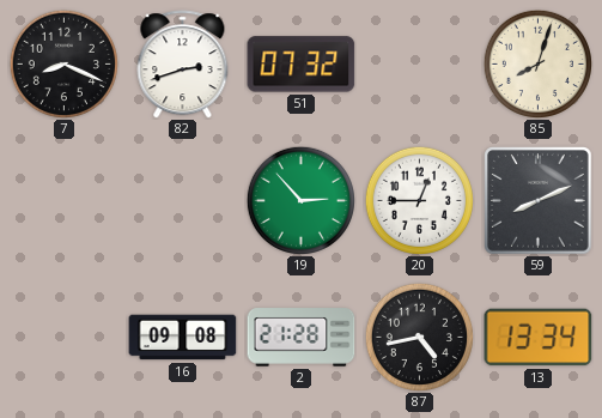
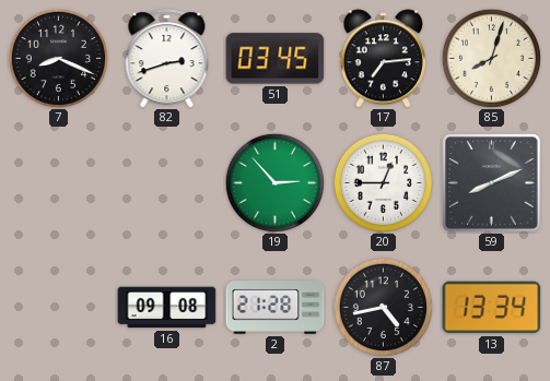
51: 07:32 -> 03:45 (276, 59)
17: none -> 7:14 (383, 59)
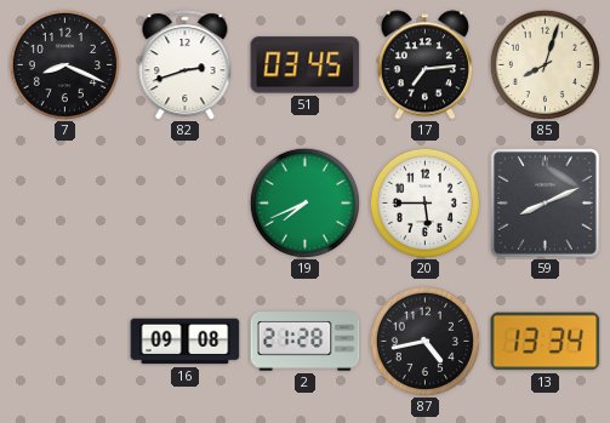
19: 2:53 -> 7:41 (304, 202)
20: 12:45 -> 5:45 (424, 202)
